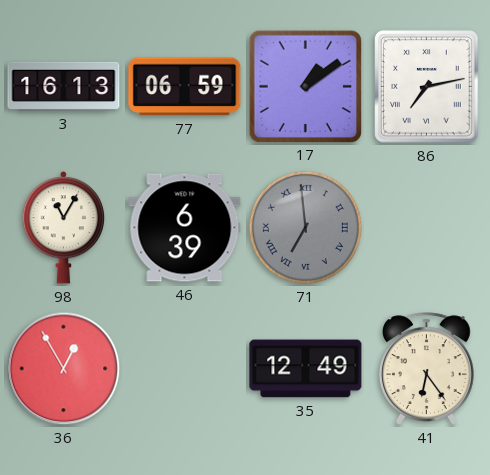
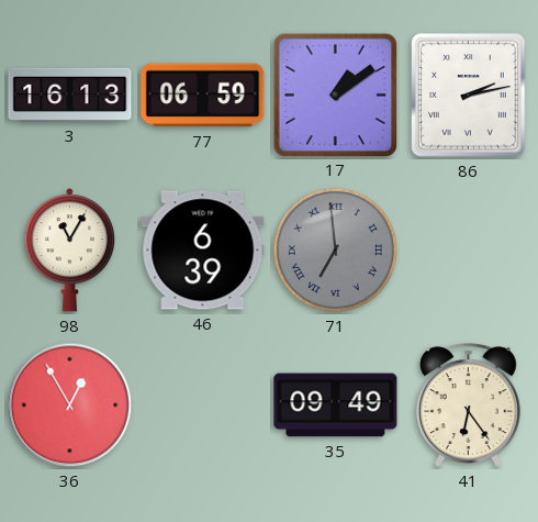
86: 7:13 -> 2:13 (469, 96)
35: 12:49 -> 09:49 (336, 406)
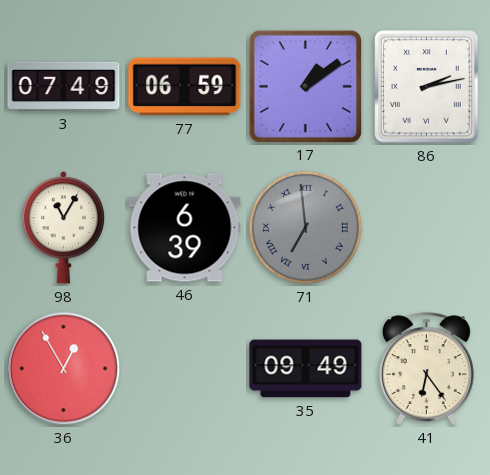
3: 16:13 -> 07:49 (64, 86)
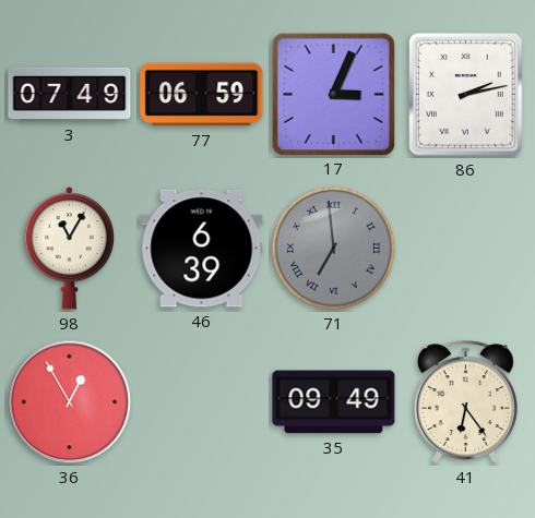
17: 1:09 -> 3:04 (333, 94)
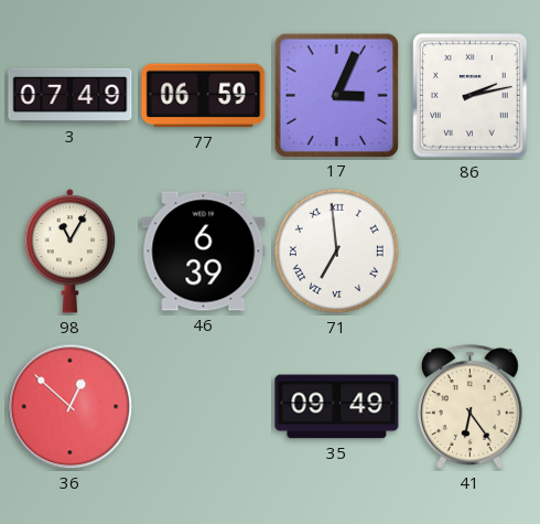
71 dial: grey -> white (336, 250)
36: 12:55 -> 12:52 (71, 407)
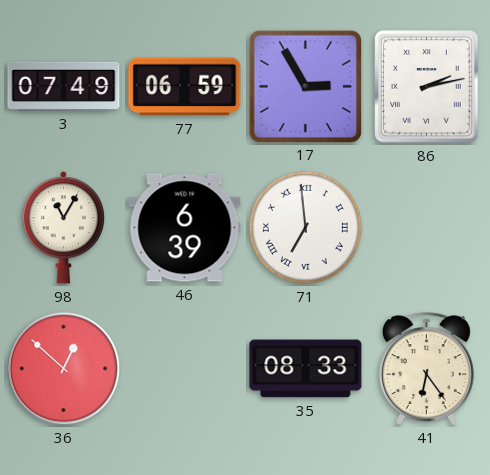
17: 3:04 -> 2:55 (305, 86)
35: 09:49 -> 08:33 (306, 369)
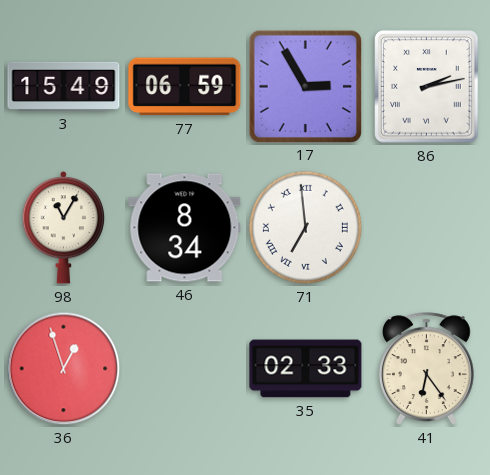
3: 07:49 -> 15:49 (64, 86)
46: 6:39 -> 8:34 (185, 228)
36: 12:52 -> 12:57 (64, 369)
35: 08:33 -> 02:33 (306, 369)
